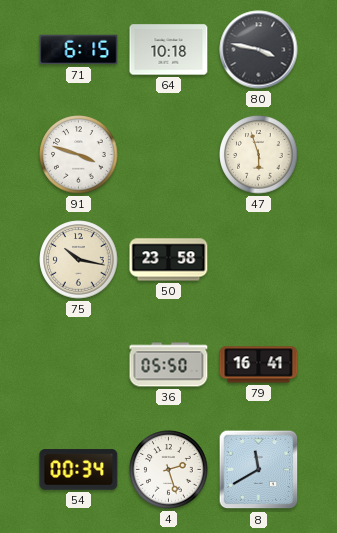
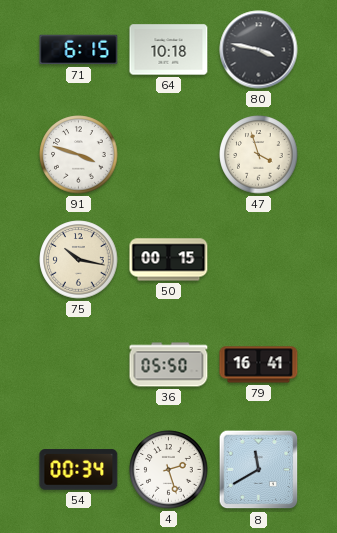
47: 5:57 -> 3:57 (259, 155)
50: 23:58 -> 00:15 (169, 260)
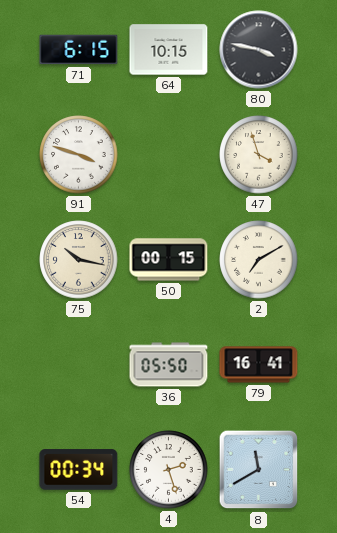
64: 10:18 -> 10:15 (169, 50)
2: none -> 7:10 (259, 260)
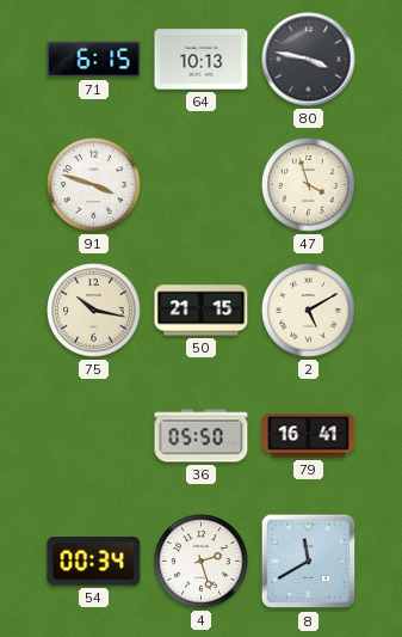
64: 10:15 -> 10:13 (202, 60)
50: 00:15 -> 21:15 (202, 311)
2: 7:10 -> 5:10 (309, 311)
